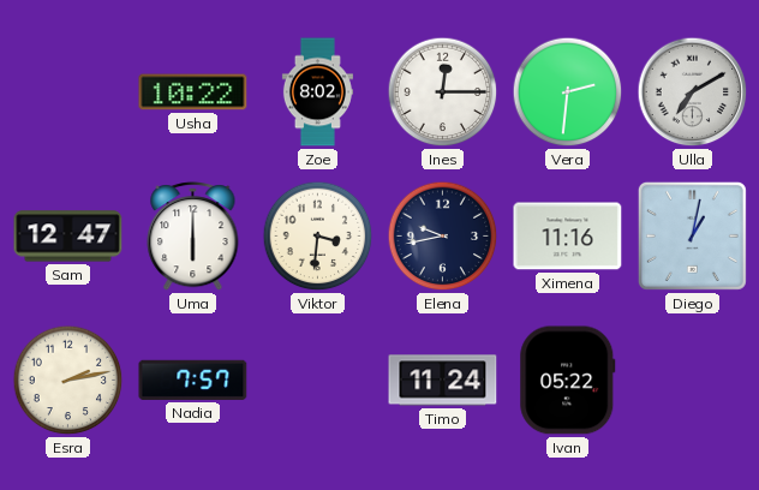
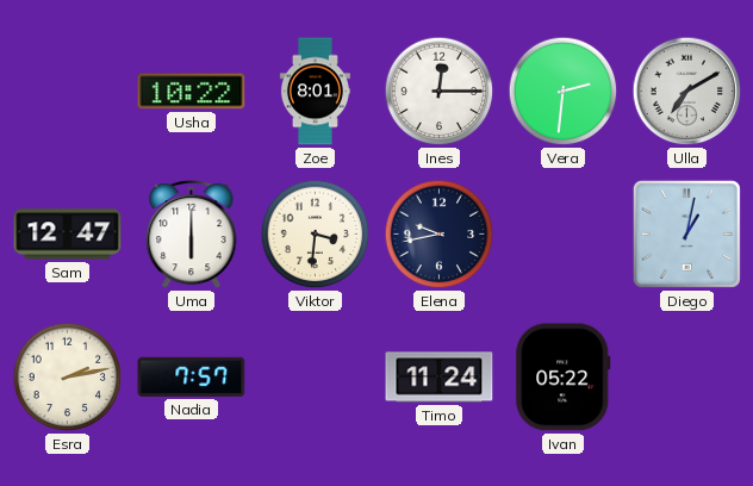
Zoe: 8:02 -> 8:01 (315, 92)
Ximena: 11:16 -> none (568, 237)
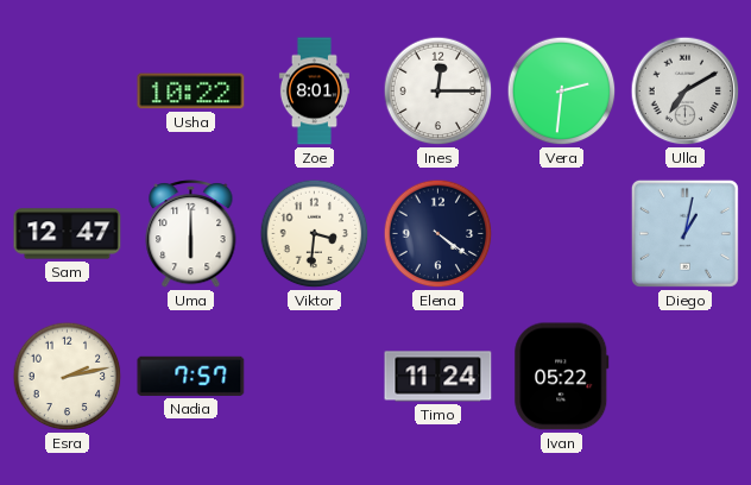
Elena: 9:43 -> 4:21 (438, 234)
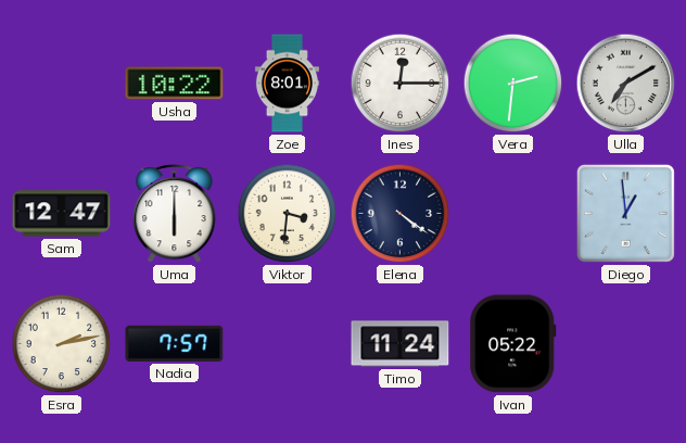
Diego: 1:02 -> 12:59 (625, 213)
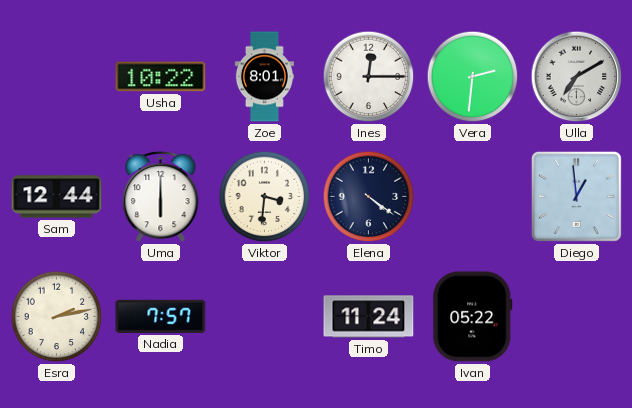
Sam: 12:47 -> 12:44 (57, 197)
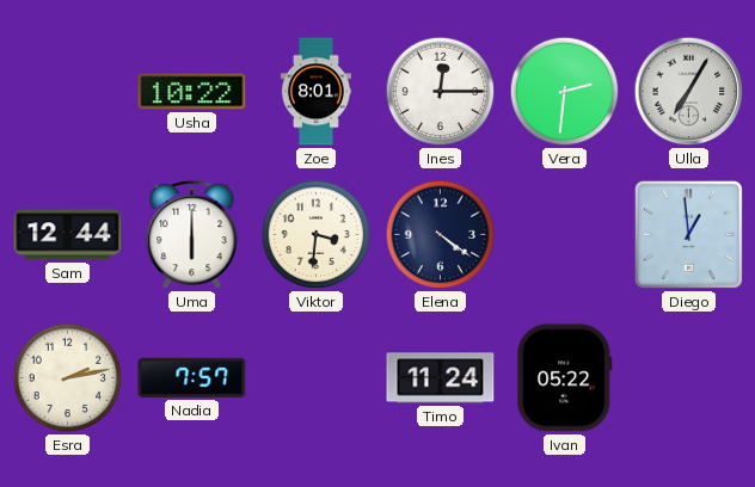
Ulla: 7:10 -> 7:05 (689, 92)
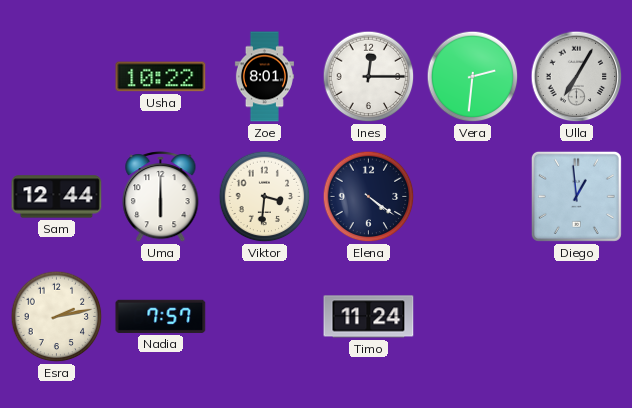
Ivan: 05:22 -> none (565, 378)
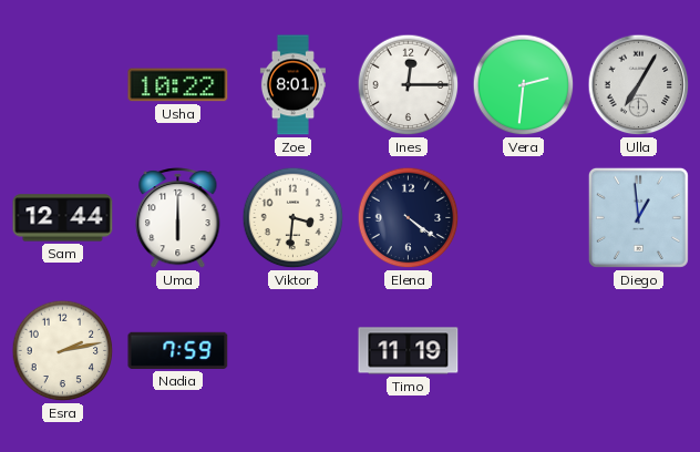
Nadia: 7:57 -> 7:59 (178, 350)
Timo: 11:24 -> 11:19 (409, 351)
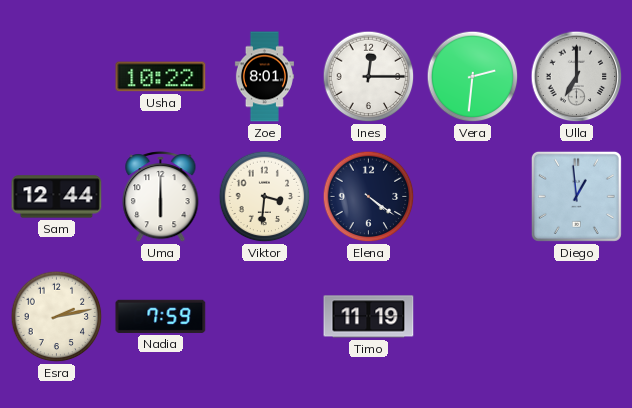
Ulla: 7:05 -> 7:00 (577, 77)
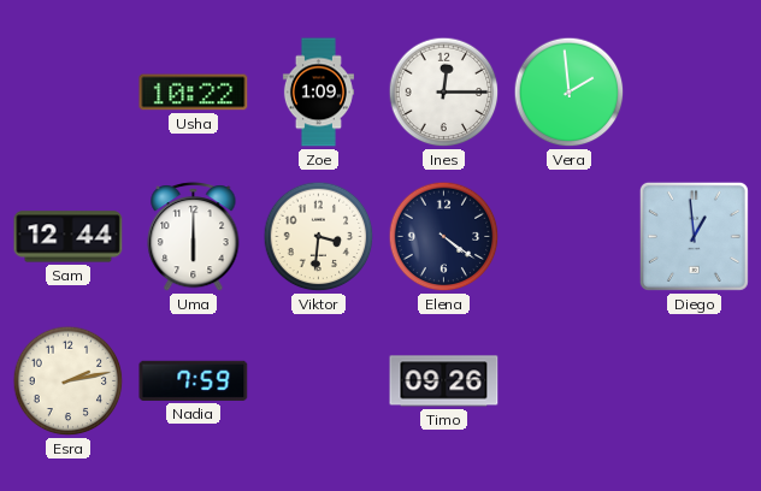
Zoe: 8:01 -> 1:09 (318, 93)
Vera: 2:31 -> 1:59 (570, 93)
Ulla: 7:00 -> none (577, 77)
Timo: 11:19 -> 09:26 (444, 381)
